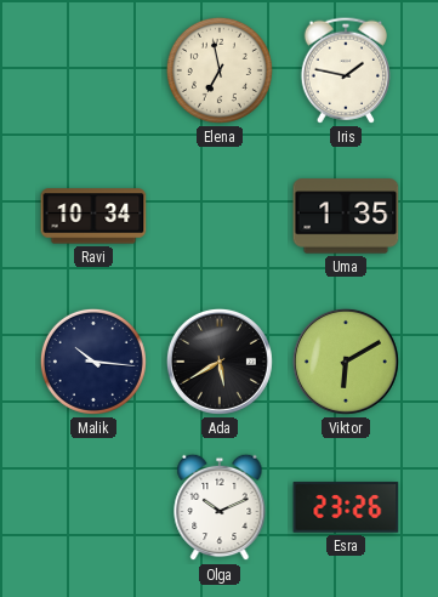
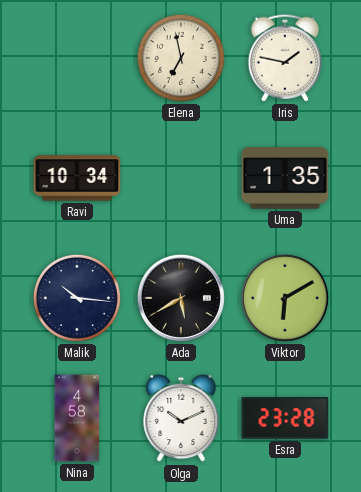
Nina: none -> 4:58 (77, 418)
Esra: 23:26 -> 23:28 (285, 418)
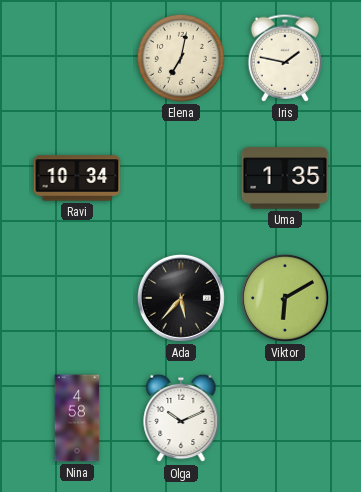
Elena: 6:58 -> 7:02 (181, 58)
Malik: 10:16 -> none (77, 298)
Ada: 5:40 -> 5:37 (181, 298)
Esra: 23:28 -> none (285, 418)
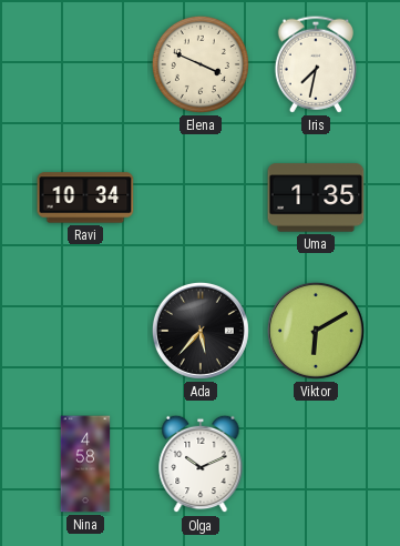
Elena: 7:02 -> 3:49 (201, 64)
Iris: 1:47 -> 7:32 (315, 64)
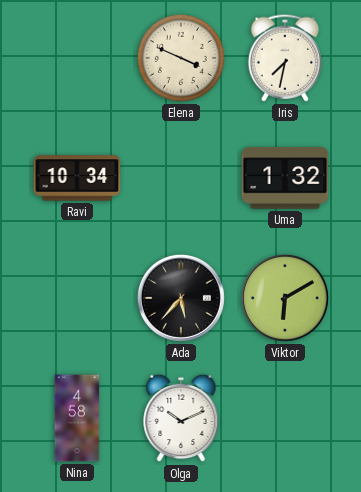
Uma: 1:35 -> 1:32 (285, 178)
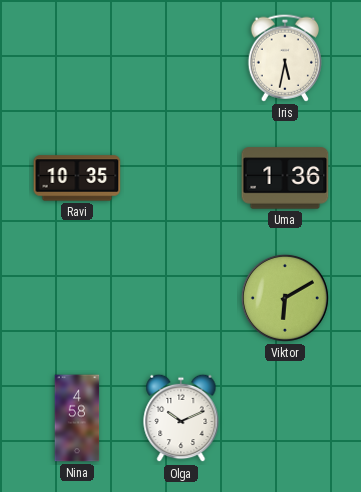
Elena: 3:49 -> none (181, 58)
Iris: 7:32 -> 5:32 (284, 58)
Ravi: 10:34 -> 10:35 (77, 178)
Uma: 1:32 -> 1:36 (285, 178)
Ada: 5:37 -> none (181, 298)
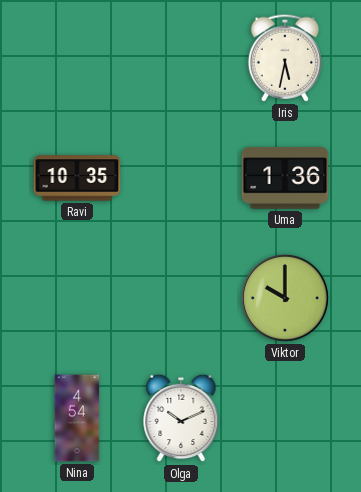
Viktor: 6:10 -> 10:00 (285, 298)
Nina: 4:58 -> 4:54 (77, 418)
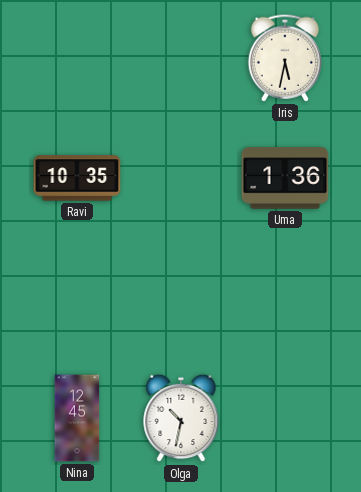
Viktor: 10:00 -> none (285, 298)
Nina: 4:54 -> 12:45 (77, 418)
Olga: 10:11 -> 10:32 (181, 418)
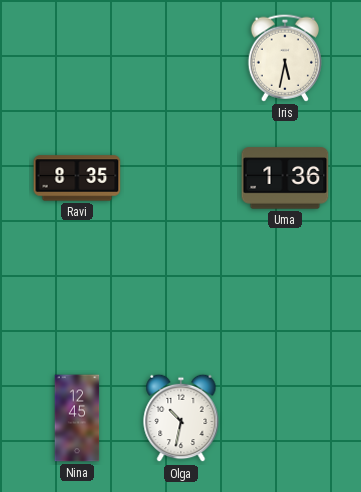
Ravi: 10:35 -> 8:35 (77, 178)
